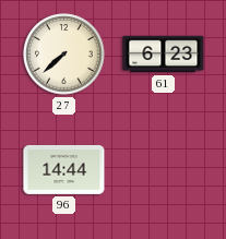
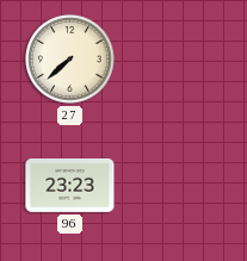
61: 6:23 -> none (164, 55)
96: 14:44 -> 23:23 (70, 185)
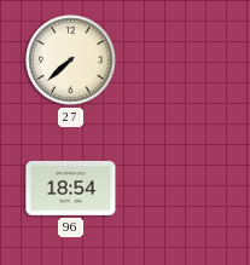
96: 23:23 -> 18:54 (71, 188)
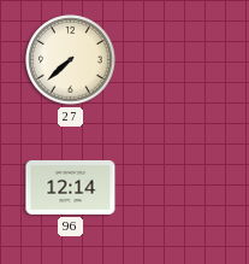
96: 18:54 -> 12:14 (71, 187)
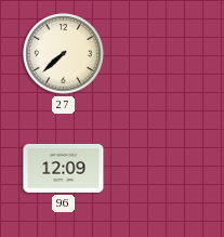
96: 12:14 -> 12:09 (64, 168)
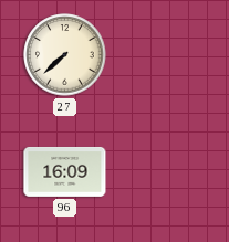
96: 12:09 -> 16:09 (65, 171)
